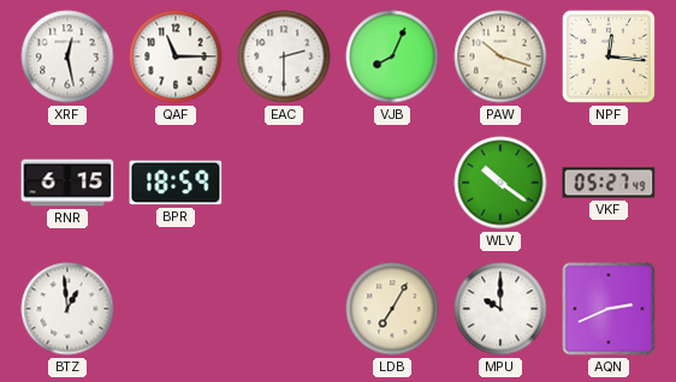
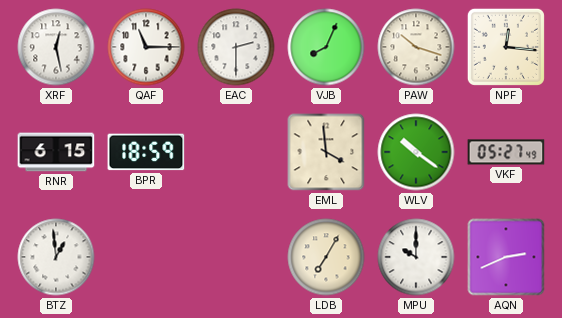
EML: none -> 3:59 (326, 152)
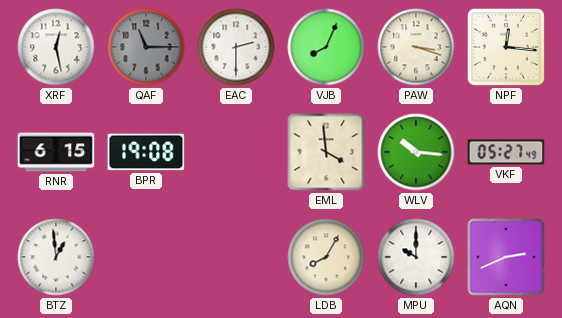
QAF dial: white -> grey (146, 47)
PAW: 10:18 -> 3:18 (416, 47)
BPR: 18:59 -> 19:08 (146, 152)
WLV: 10:21 -> 10:16 (416, 152)
LDB: 7:05 -> 8:05 (326, 257)
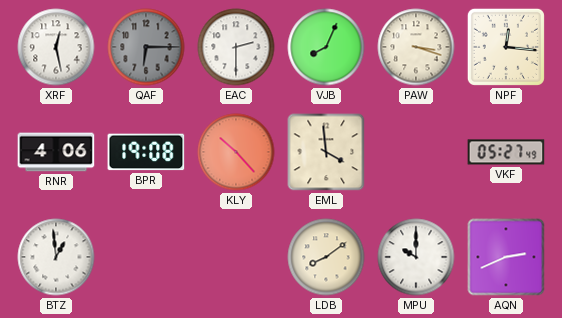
QAF: 11:15 -> 6:15 (146, 47)
RNR: 6:15 -> 4:06 (56, 152)
KLY: none -> 10:23 (236, 152)
WLV: 10:16 -> none (416, 152)
LDB: 8:05 -> 8:09 (326, 257)
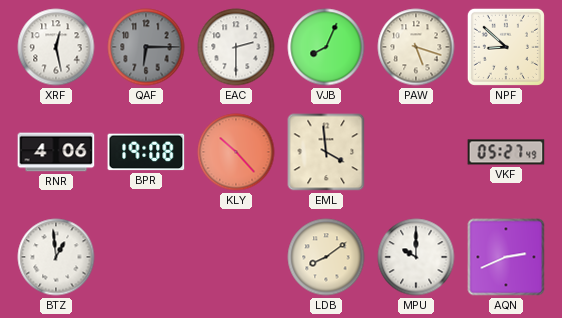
PAW: 3:18 -> 5:18 (416, 47)
NPF: 12:16 -> 8:52 (506, 47)
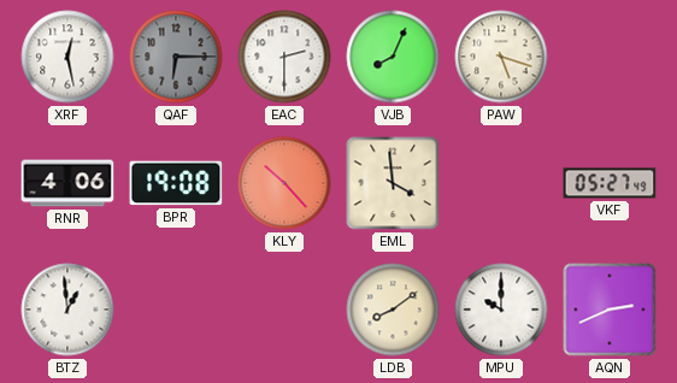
NPF: 8:52 -> none (506, 47)
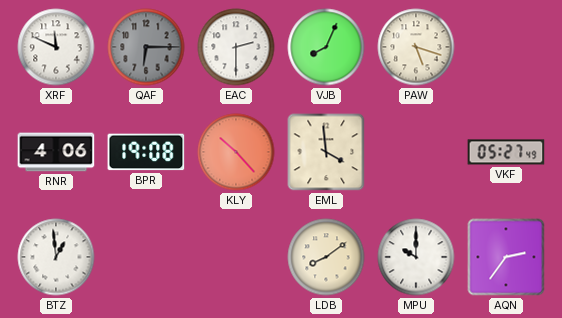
XRF: 12:28 -> 11:49 (56, 47)
AQN: 2:41 -> 2:36 (506, 257)
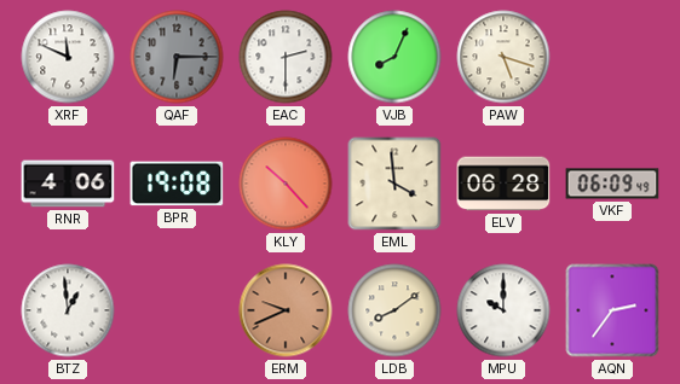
ELV: none -> 06:28 (503, 184)
VKF: 05:27 -> 06:09 (612, 184)
ERM: none -> 9:41 (286, 310)
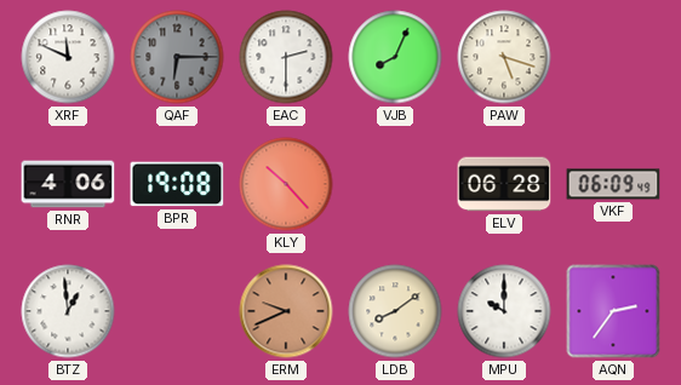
EML: 3:59 -> none (394, 184)
